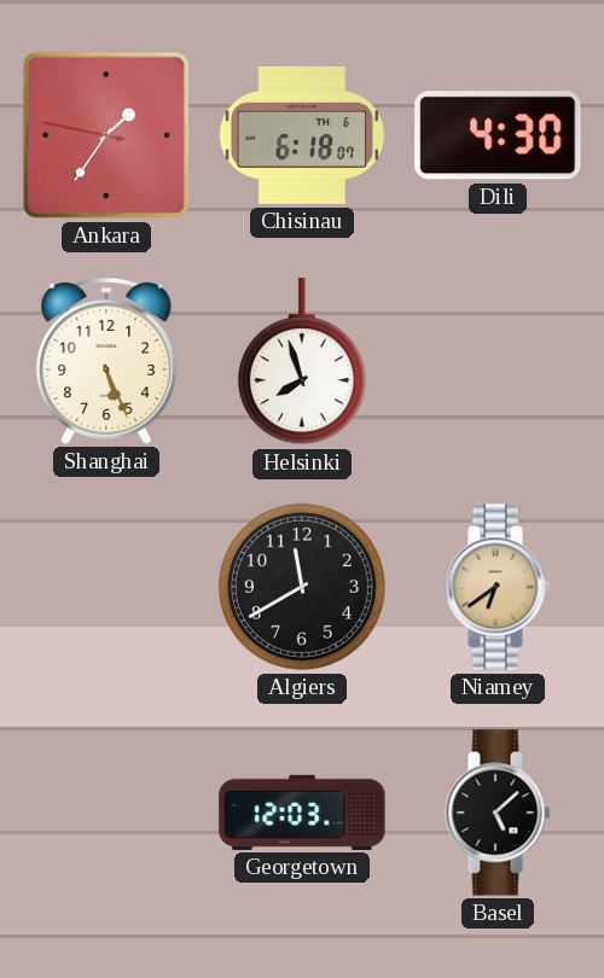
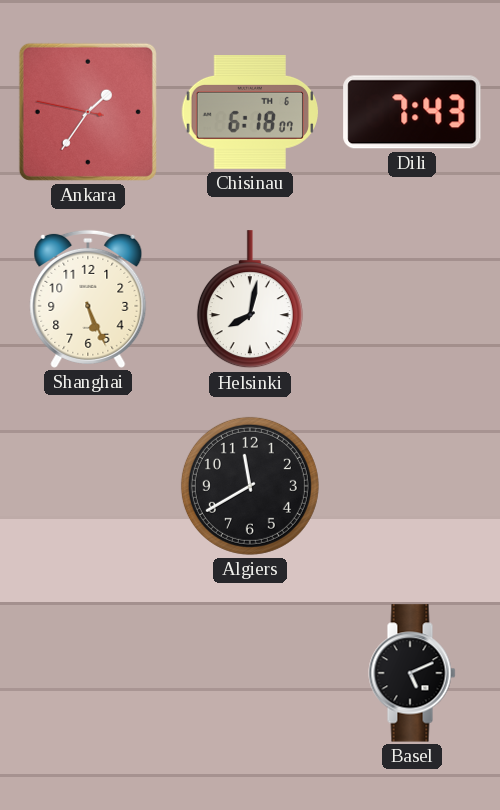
Dili: 4:30 -> 7:43 (412, 112)
Helsinki: 7:57 -> 8:02 (250, 300)
Niamey: 6:39 -> none (498, 587)
Georgetown: 12:03 -> none (302, 813)
Basel: 5:08 -> 5:11 (412, 673)
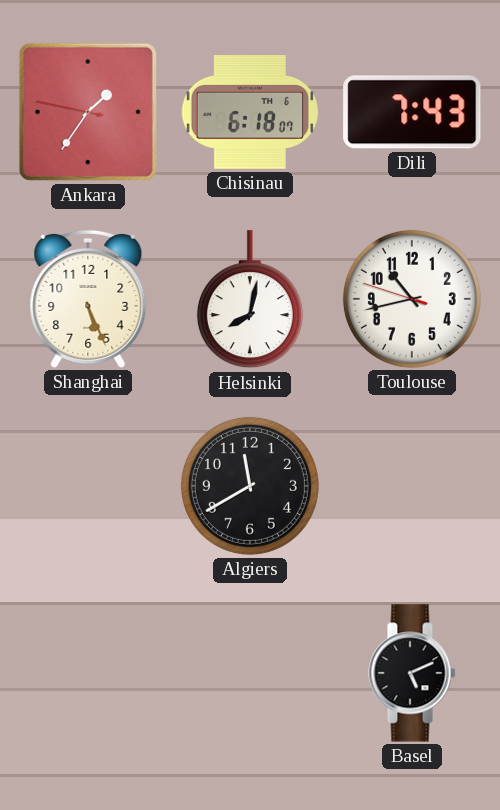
Toulouse: none -> 10:42 (412, 299)
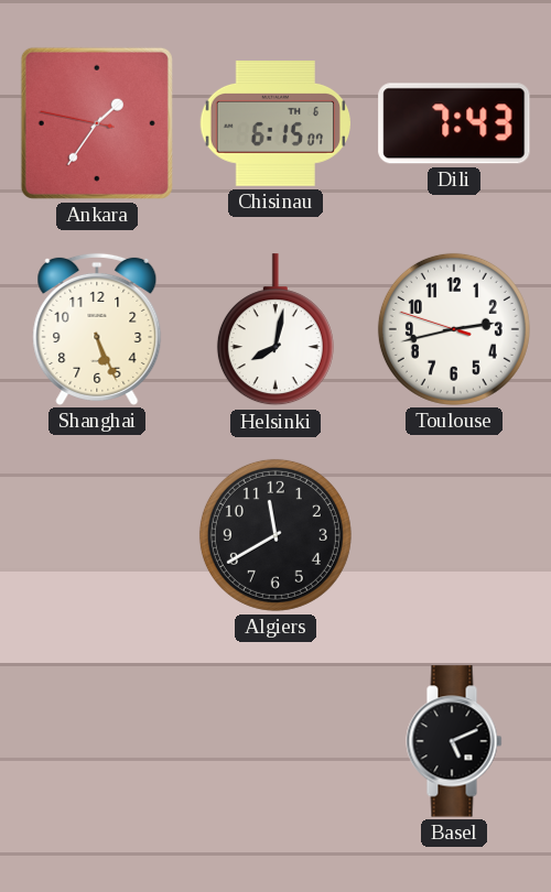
Chisinau: 6:18 -> 6:15 (274, 124)
Toulouse: 10:42 -> 2:42 (454, 329)
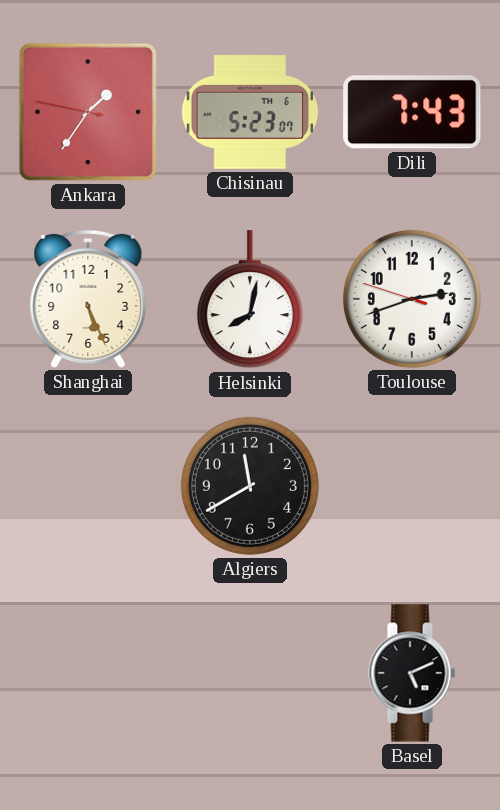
Chisinau: 6:15 -> 5:23 (249, 113)
Toulouse: 2:42 -> 2:41 (412, 299)
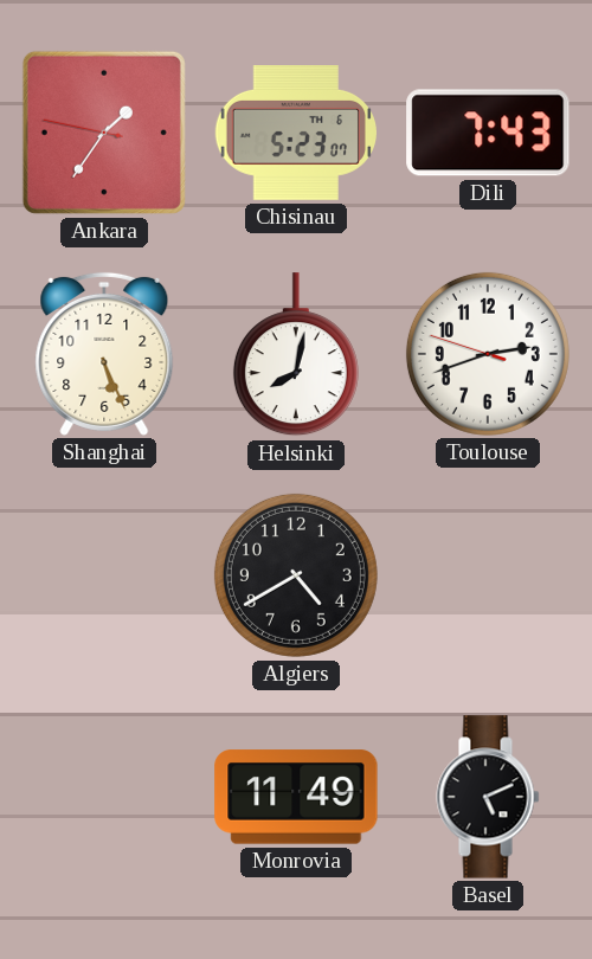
Algiers: 11:40 -> 4:40 (296, 575)
Monrovia: none -> 11:49 (296, 797)
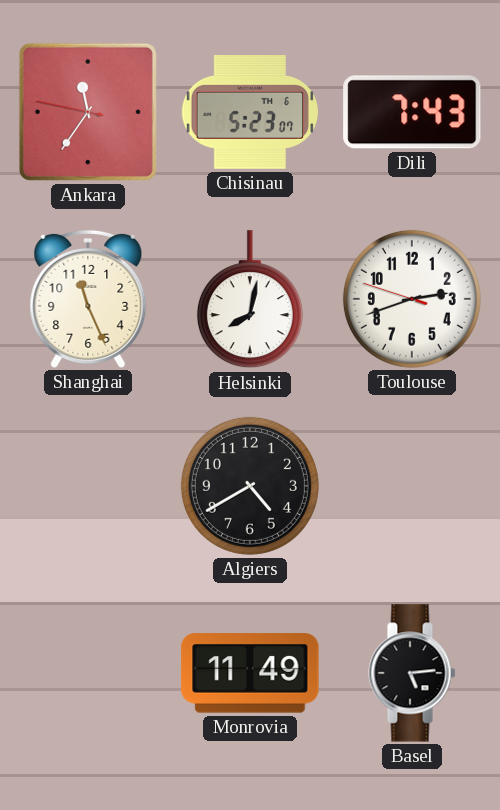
Ankara: 1:35 -> 11:35 (88, 112)
Shanghai: 5:26 -> 11:26 (88, 299)
Basel: 5:11 -> 5:14 (412, 673)
